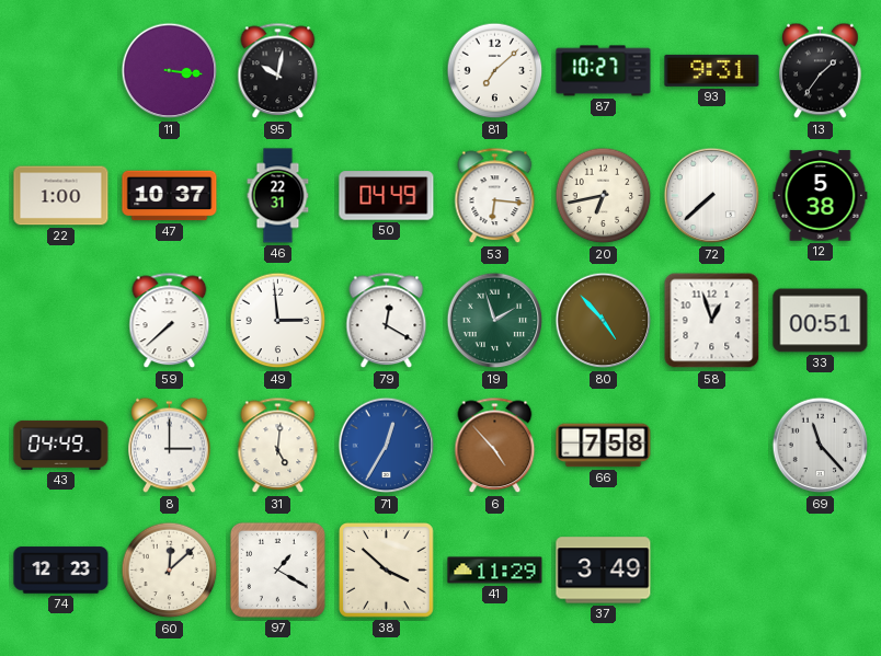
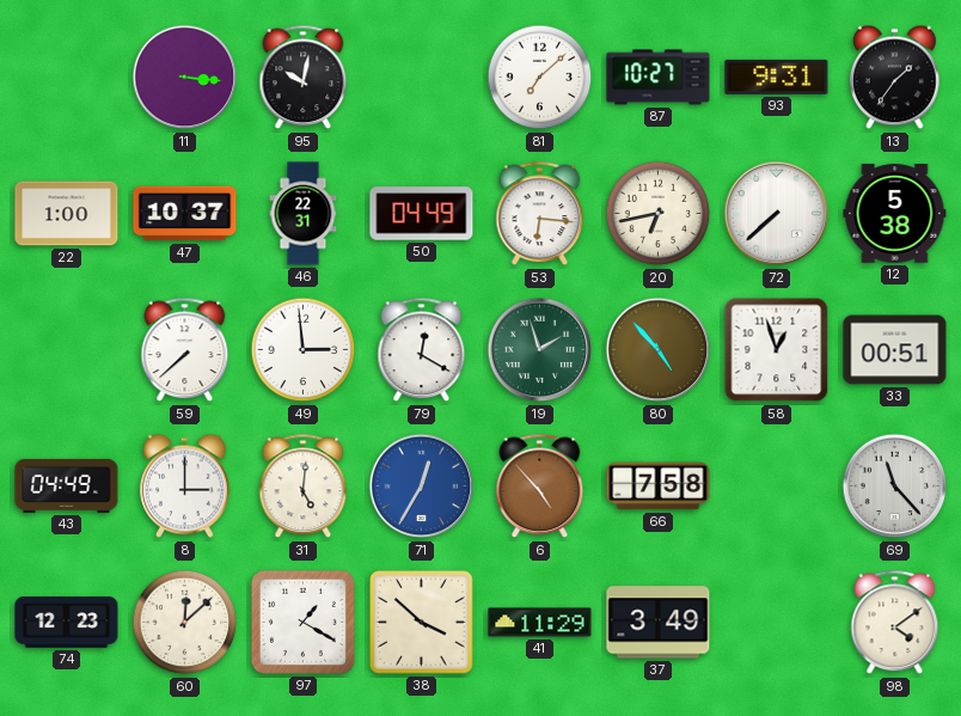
98: none -> 4:09 (895, 623)
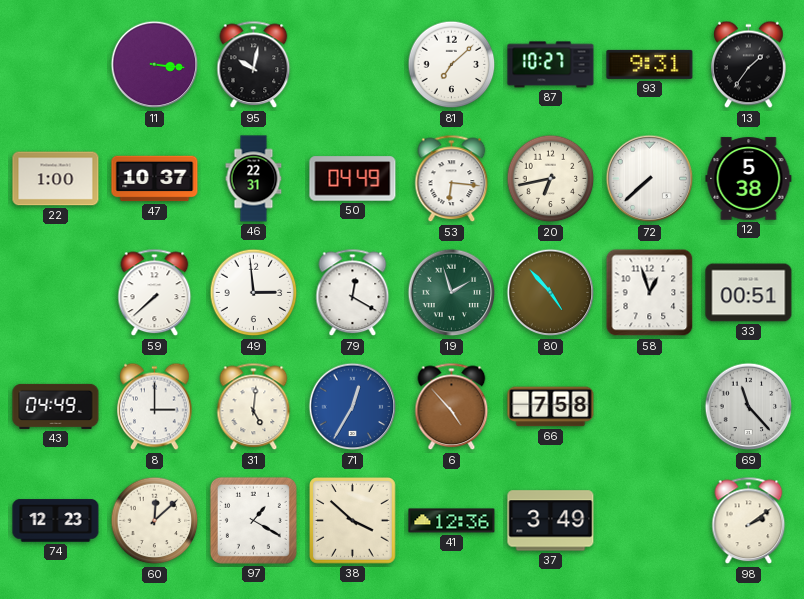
41: 11:29 -> 12:36 (452, 521)
98: 4:09 -> 2:09 (749, 521)
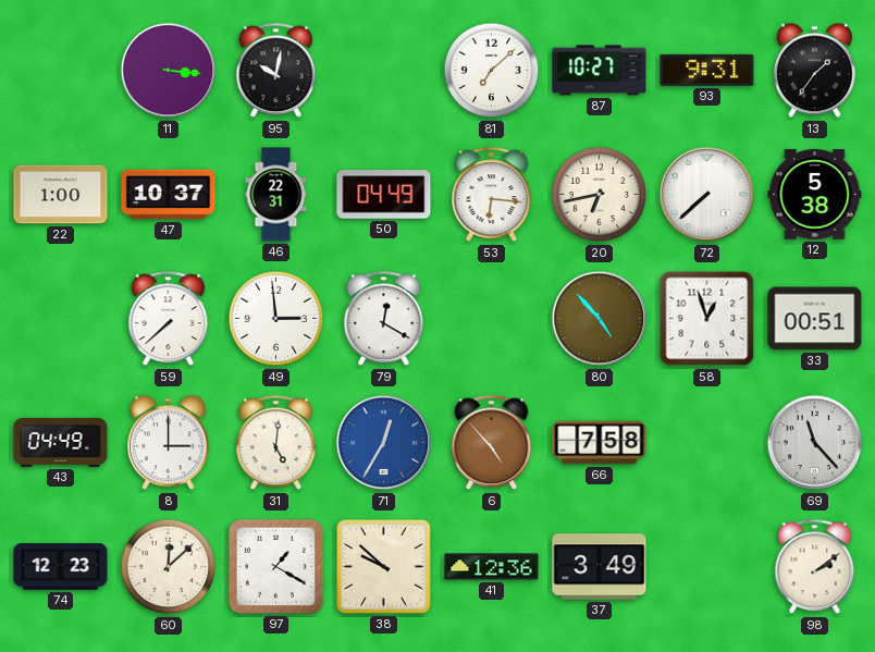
19: 1:57 -> none (452, 293)
38: 3:52 -> 9:52 (384, 567)
